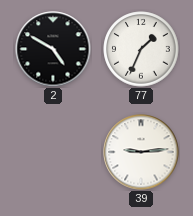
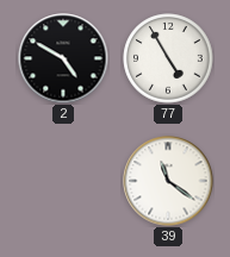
77: 1:34 -> 4:55 (168, 58)
39: 9:14 -> 11:21 (168, 181)
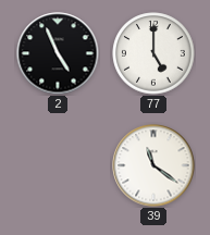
2: 4:50 -> 4:56 (58, 53)
77: 4:55 -> 5:00 (153, 53)
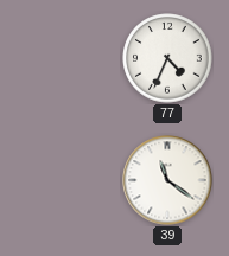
2: 4:56 -> none (58, 53)
77: 5:00 -> 4:34 (167, 58)
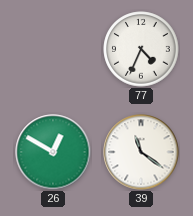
26: none -> 12:50 (53, 152)
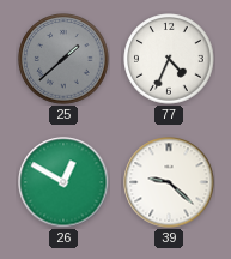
25: none -> 1:38 (63, 59)
39: 11:21 -> 9:22 (169, 182)
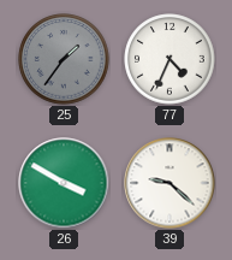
25: 1:38 -> 1:36 (64, 59)
26: 12:50 -> 3:50 (64, 183)
